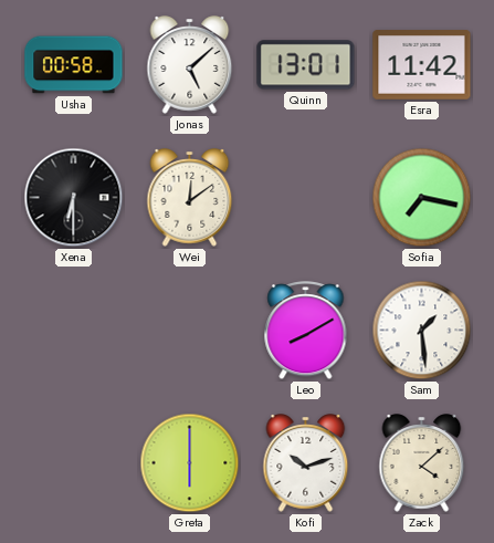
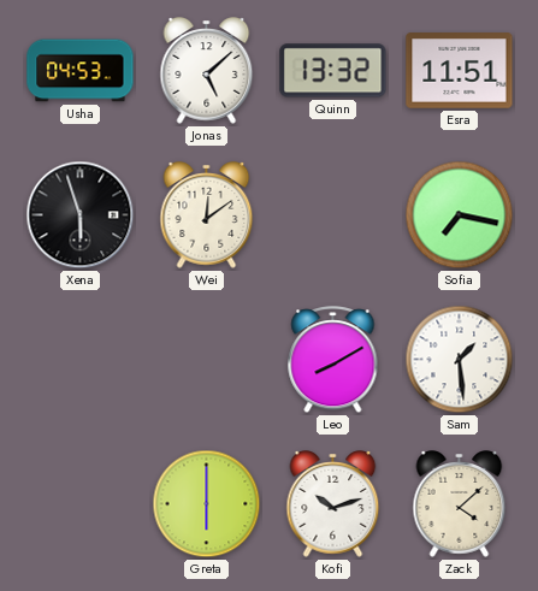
Usha: 00:58 -> 04:53 (81, 71)
Quinn: 13:01 -> 13:32 (333, 71)
Esra: 11:42 -> 11:51 (460, 71)
Xena: 6:30 -> 5:57 (81, 215)
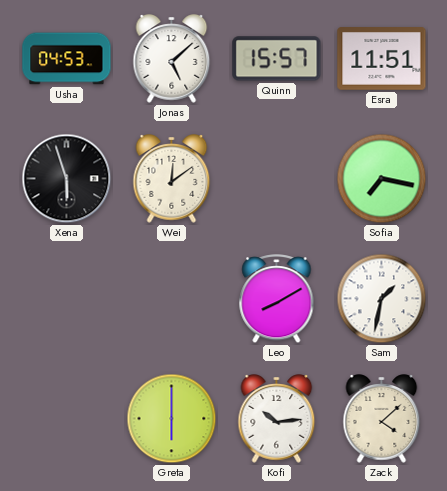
Quinn: 13:32 -> 15:57 (277, 59)
Sam: 1:29 -> 1:32 (382, 299)
Kofi: 10:12 -> 10:14 (277, 419)
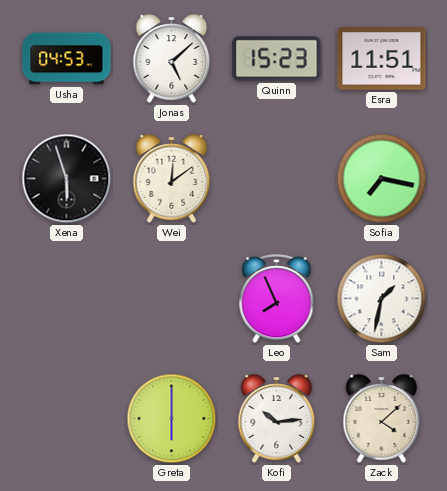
Quinn: 15:57 -> 15:23 (277, 59)
Leo: 8:10 -> 7:56 (277, 299)
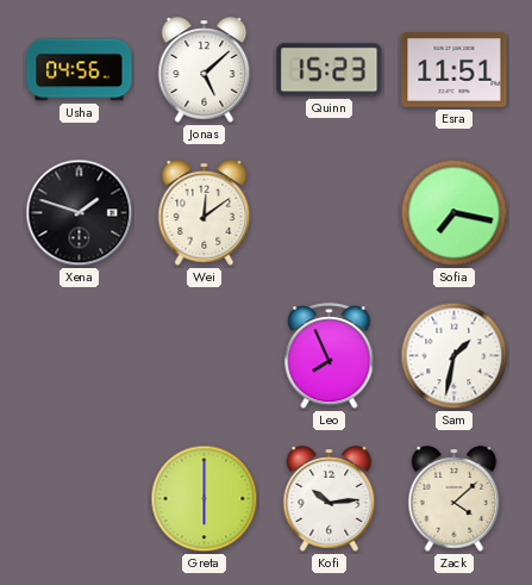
Usha: 04:53 -> 04:56 (80, 70)
Xena: 5:57 -> 1:48 (80, 213)
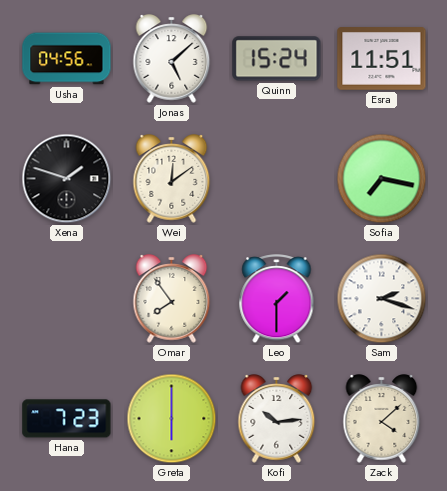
Quinn: 15:23 -> 15:24 (277, 59)
Omar: none -> 7:54 (172, 299)
Leo: 7:56 -> 1:30 (277, 299)
Sam: 1:32 -> 2:18 (382, 299)
Hana: none -> 7:23 (67, 419)
